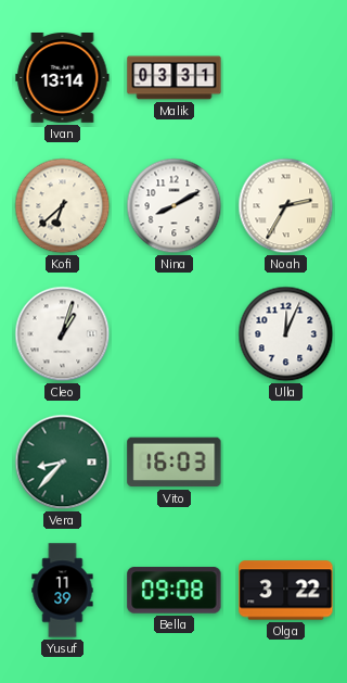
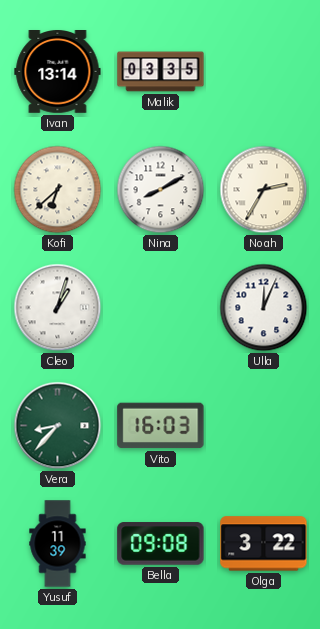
Malik: 03:31 -> 03:35 (161, 72)
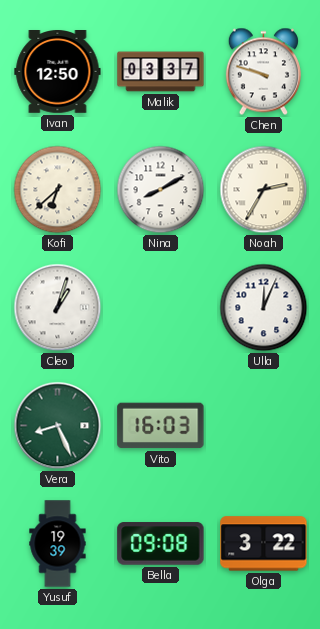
Ivan: 13:14 -> 12:50 (58, 72)
Malik: 03:35 -> 03:37 (161, 72)
Chen: none -> 9:48 (263, 72)
Vera: 8:37 -> 8:26 (58, 426)
Yusuf: 11:39 -> 19:39 (58, 544)
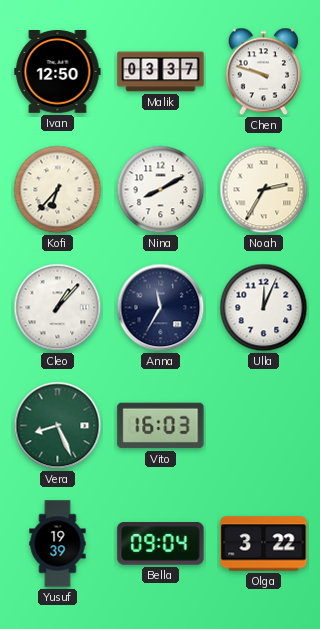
Kofi: 6:38 -> 6:37 (58, 190)
Cleo: 1:03 -> 1:07 (58, 308)
Anna: none -> 11:35 (161, 308)
Bella: 09:08 -> 09:04 (161, 544)
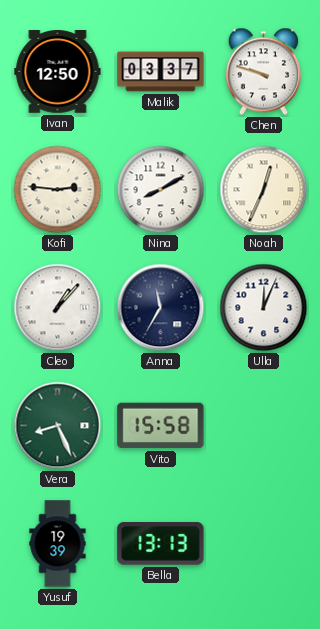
Kofi: 6:37 -> 2:46 (58, 190)
Noah: 2:35 -> 12:34 (264, 190)
Vito: 16:03 -> 15:58 (161, 426)
Bella: 09:04 -> 13:13 (161, 544)
Olga: 3:22 -> none (264, 544)
